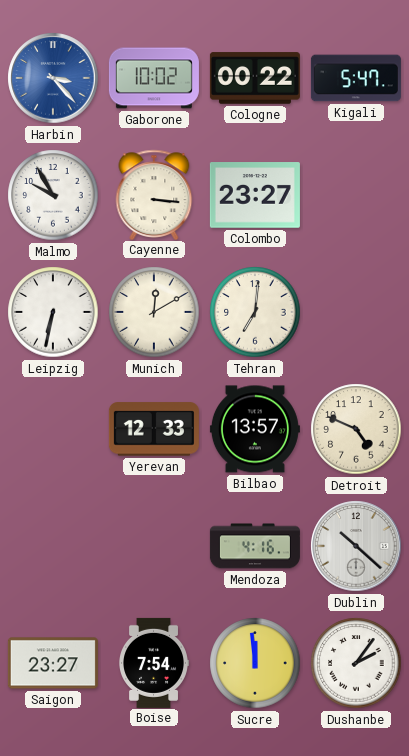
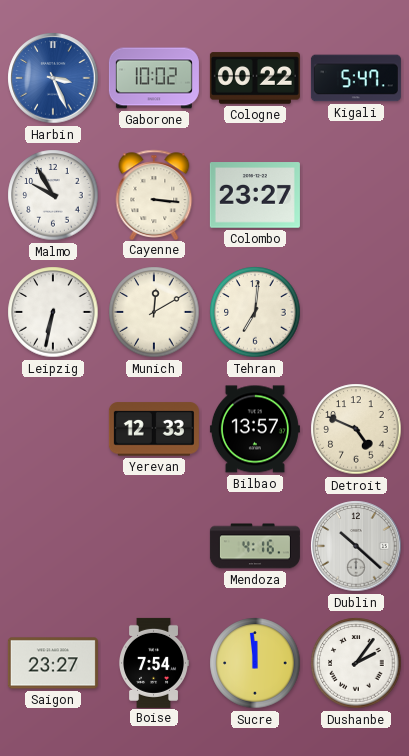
Harbin: 3:23 -> 3:26 (53, 78)
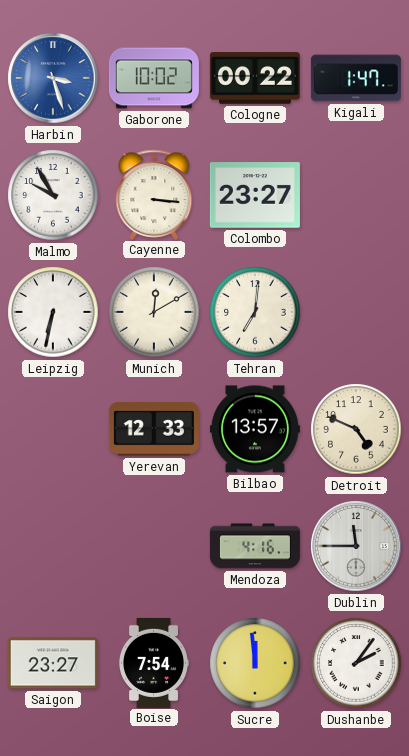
Harbin: 3:26 -> 3:27 (53, 78)
Kigali: 5:47 -> 1:47 (356, 78)
Dublin: 10:22 -> 11:45 (356, 546)
